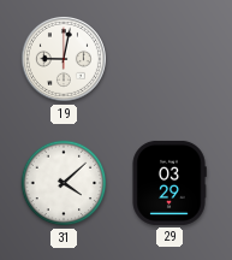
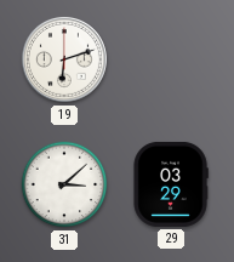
19: 9:02 -> 6:12 (64, 59)
31: 4:08 -> 3:08 (64, 184)
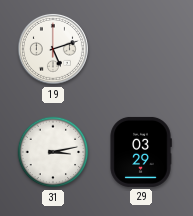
19: 6:12 -> 5:12 (53, 49)
31: 3:08 -> 3:13 (53, 152)
